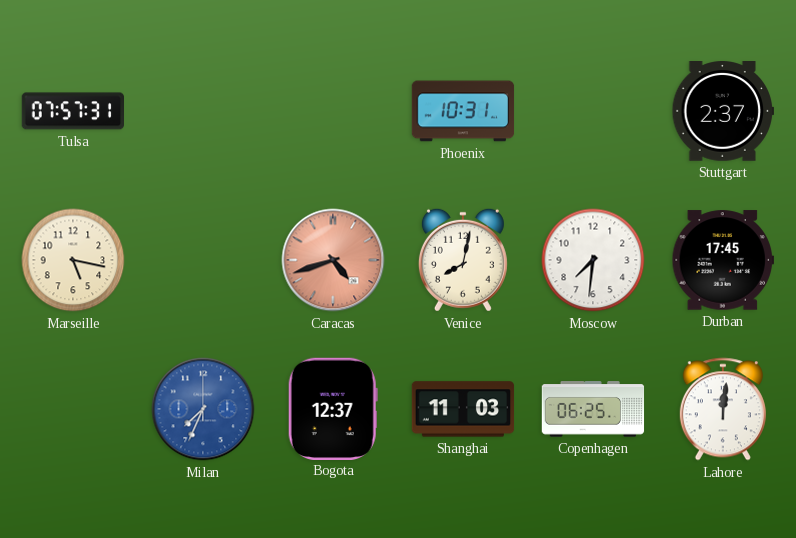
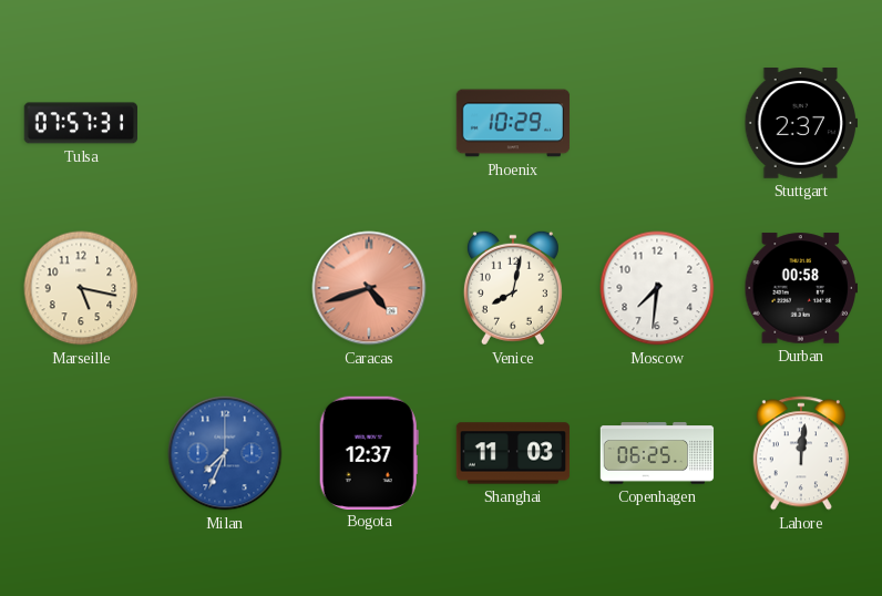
Phoenix: 10:31 -> 10:29 (513, 123)
Durban: 17:45 -> 00:58 (800, 288)
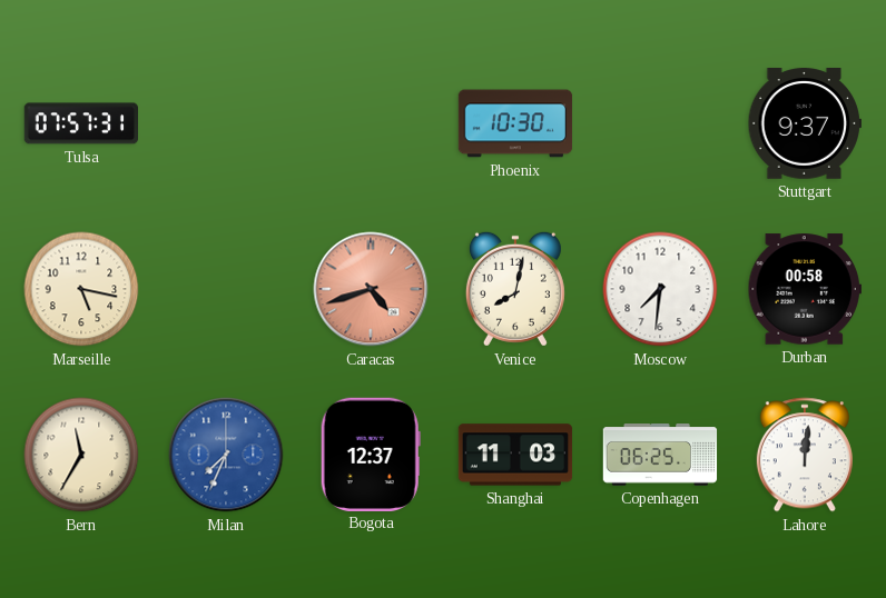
Phoenix: 10:29 -> 10:30 (515, 123)
Stuttgart: 2:37 -> 9:37 (805, 123)
Bern: none -> 11:35 (81, 455)
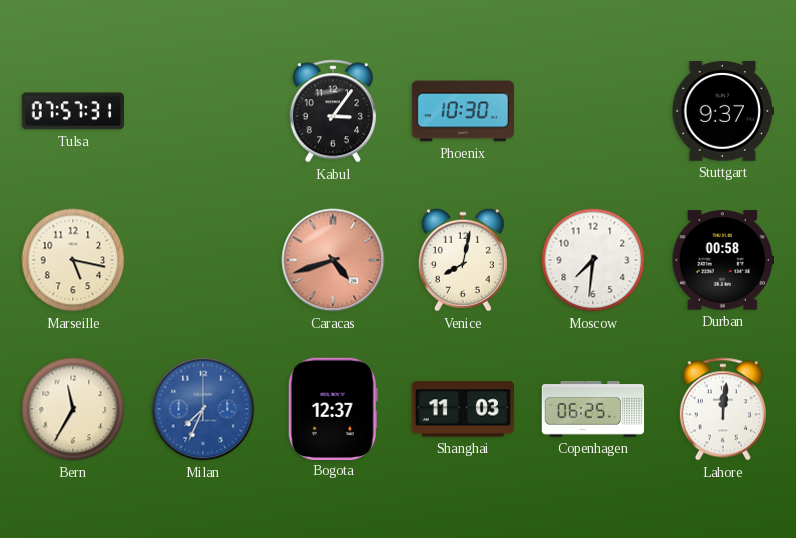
Kabul: none -> 3:06 (333, 111)
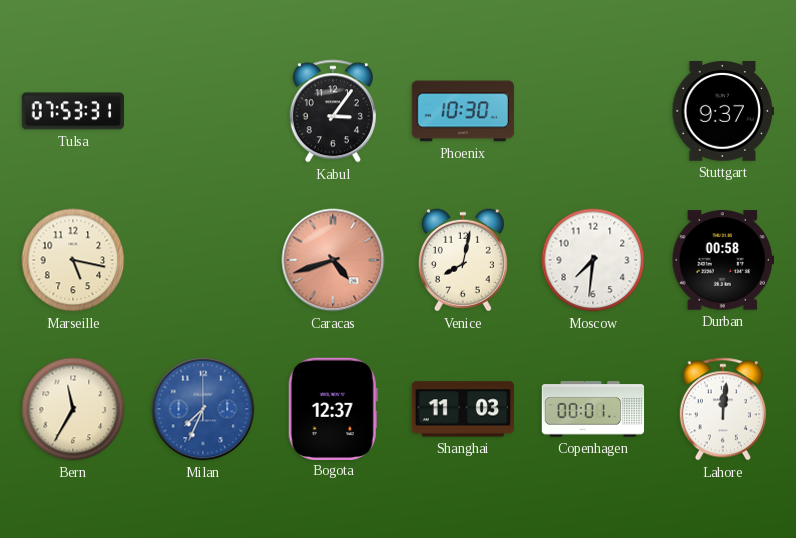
Tulsa: 07:57 -> 07:53 (72, 111)
Copenhagen: 06:25 -> 00:01 (593, 409)
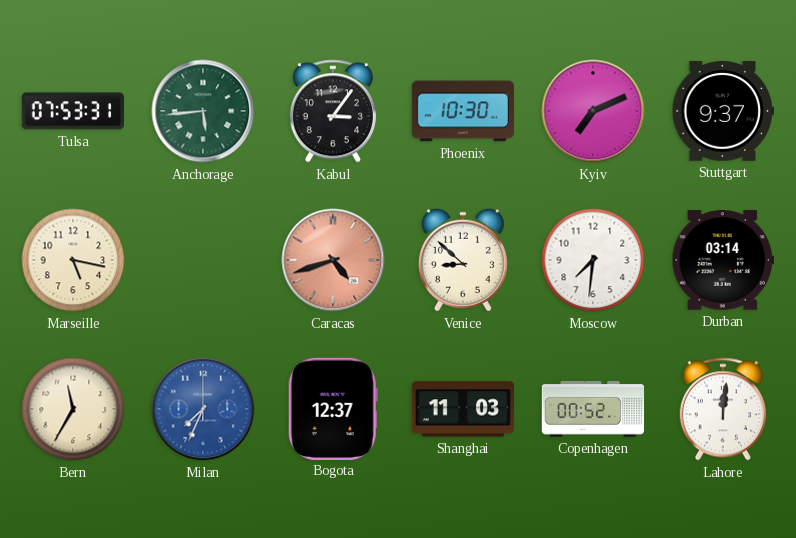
Anchorage: none -> 5:44 (203, 111)
Kyiv: none -> 7:11 (593, 111)
Venice: 8:02 -> 8:52 (463, 260)
Durban: 00:58 -> 03:14 (722, 260)
Copenhagen: 00:01 -> 00:52 (593, 409)
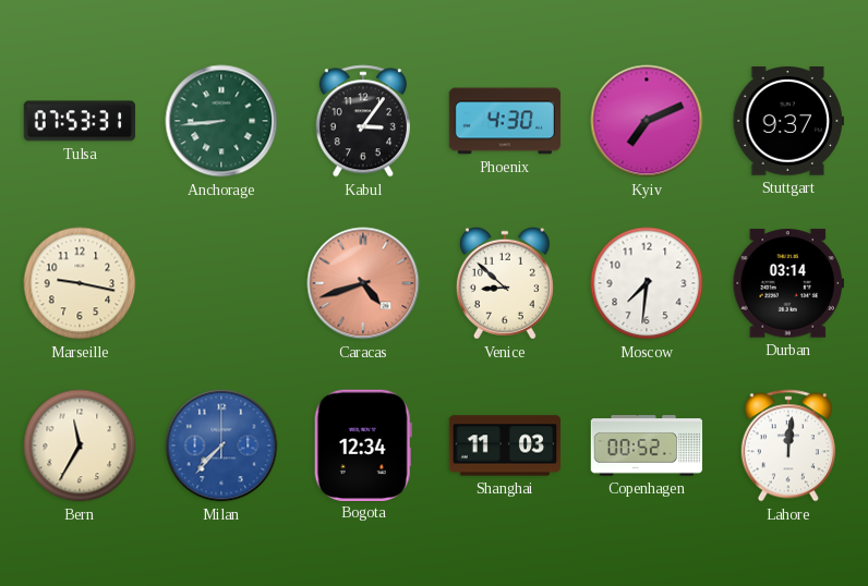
Anchorage: 5:44 -> 8:44 (221, 121)
Phoenix: 10:30 -> 4:30 (505, 121)
Marseille: 5:17 -> 9:17 (80, 283)
Milan: 7:34 -> 7:37 (221, 445)
Bogota: 12:37 -> 12:34 (363, 444)
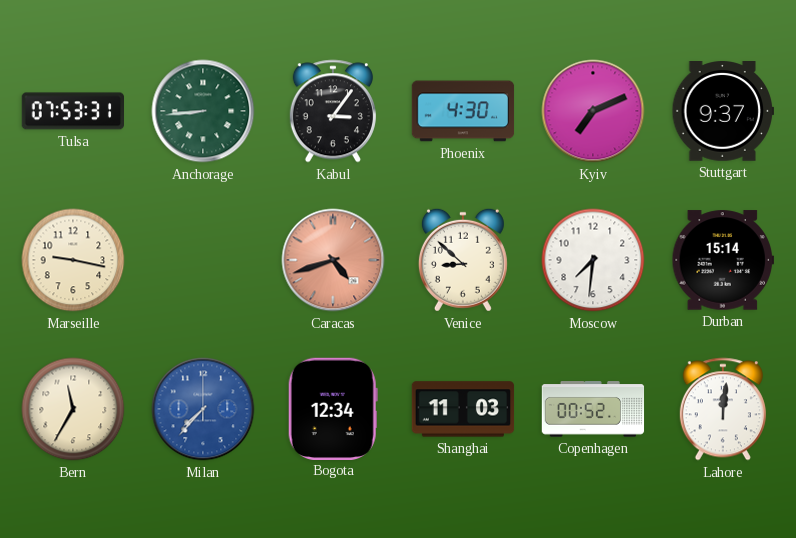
Durban: 03:14 -> 15:14 (722, 260)
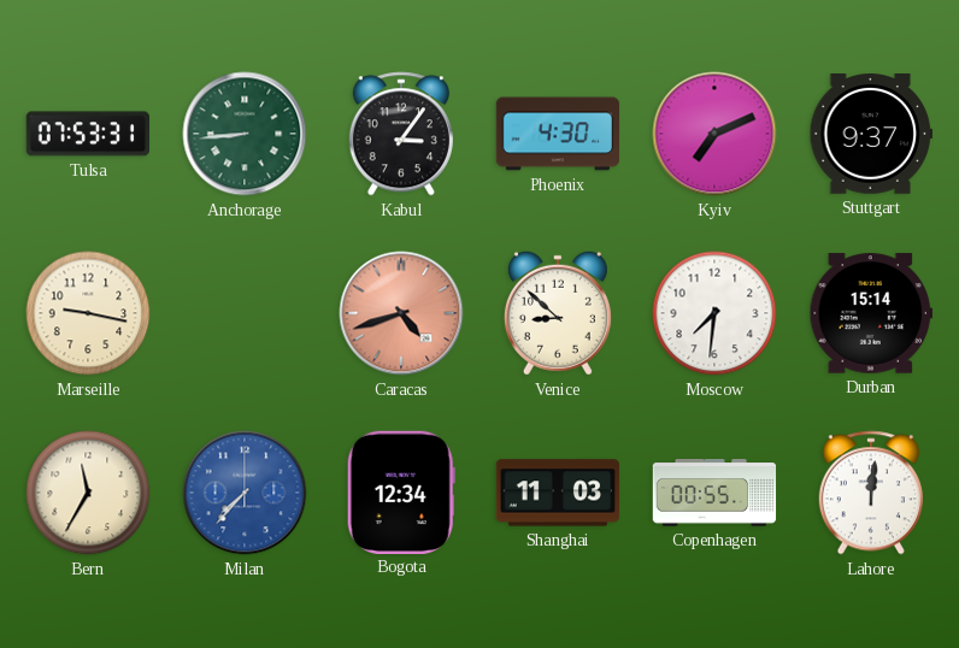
Copenhagen: 00:52 -> 00:55 (714, 493)
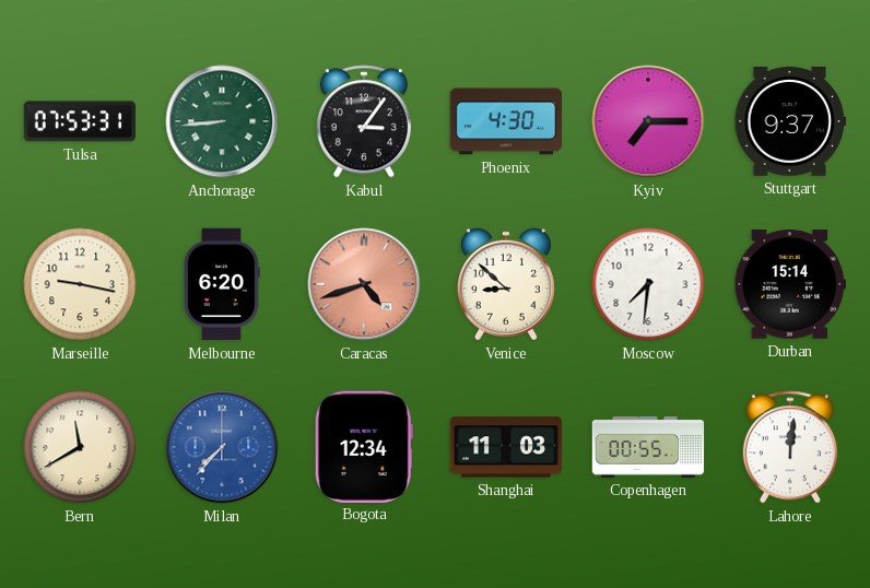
Kyiv: 7:11 -> 7:15 (648, 121)
Melbourne: none -> 6:20 (222, 284)
Bern: 11:35 -> 11:40 (80, 447)
